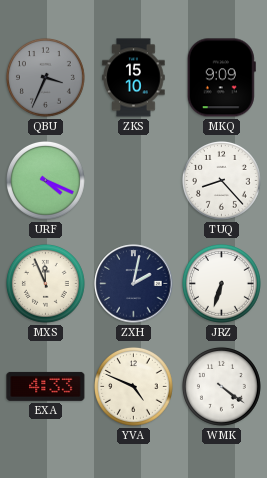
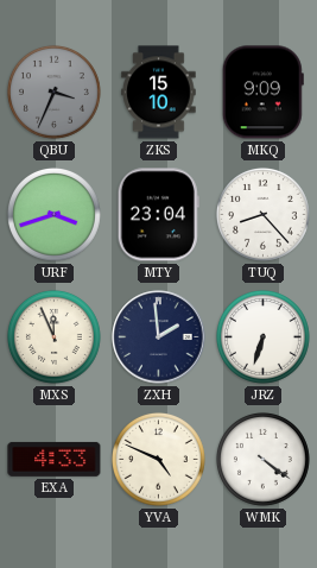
URF: 4:19 -> 3:42 (53, 214)
MTY: none -> 23:04 (158, 215)
ZXH: 2:02 -> 1:59 (159, 337)
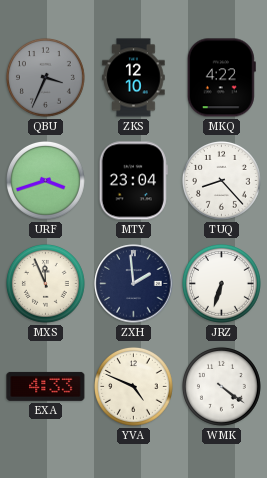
ZKS: 15:10 -> 12:10 (134, 78)
MKQ: 9:09 -> 4:22 (221, 78)
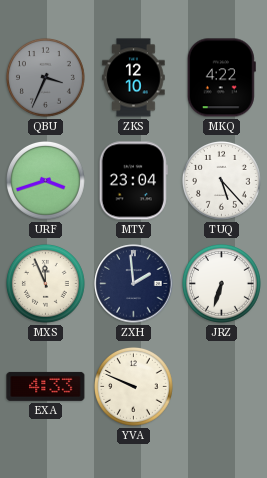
TUQ: 8:23 -> 5:23 (221, 180)
YVA: 4:49 -> 9:49 (133, 386)
WMK: 4:21 -> none (221, 386)
